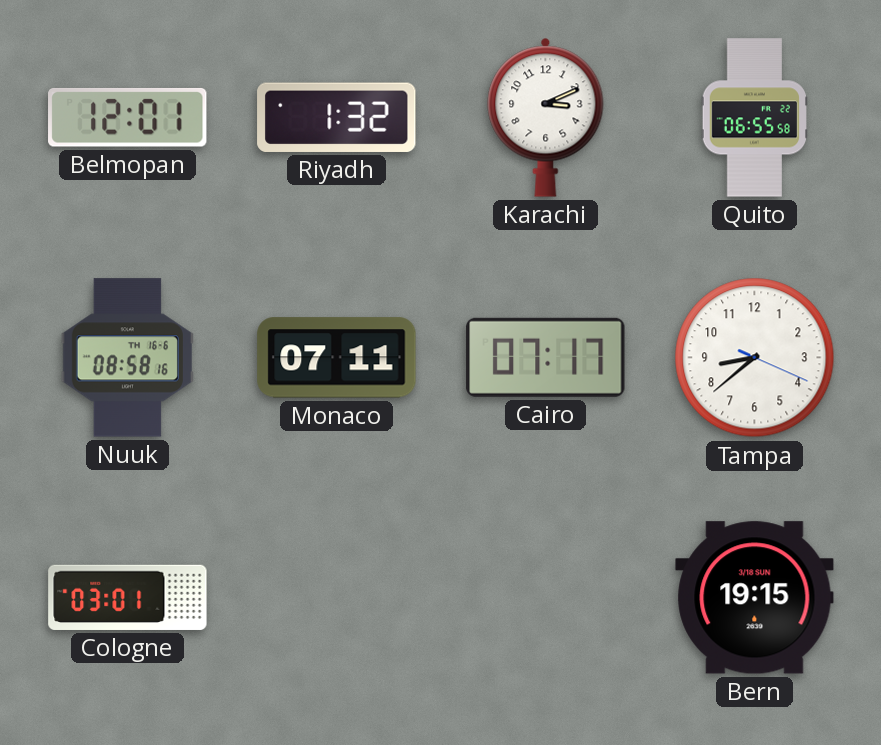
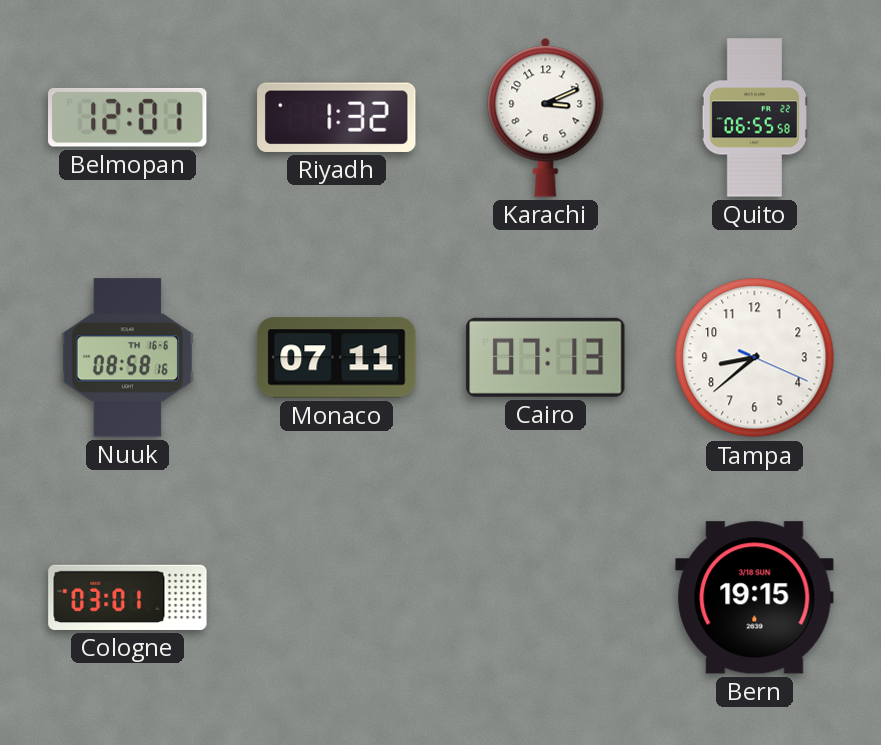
Cairo: 07:17 -> 07:13 (546, 357)
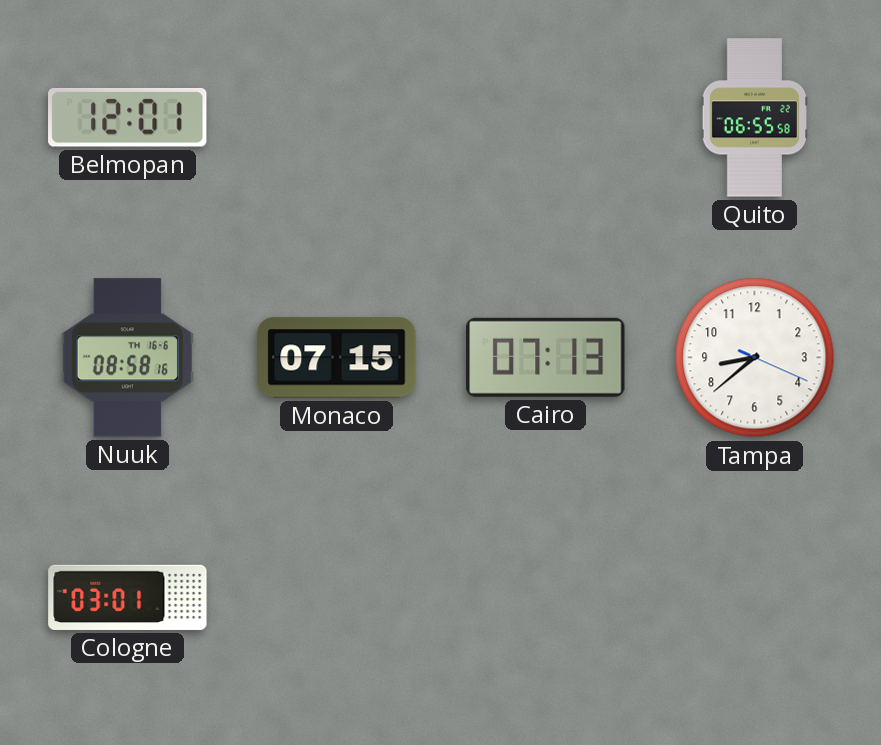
Riyadh: 1:32 -> none (337, 117)
Karachi: 3:11 -> none (546, 117)
Monaco: 07:11 -> 07:15 (337, 358)
Bern: 19:15 -> none (755, 598)
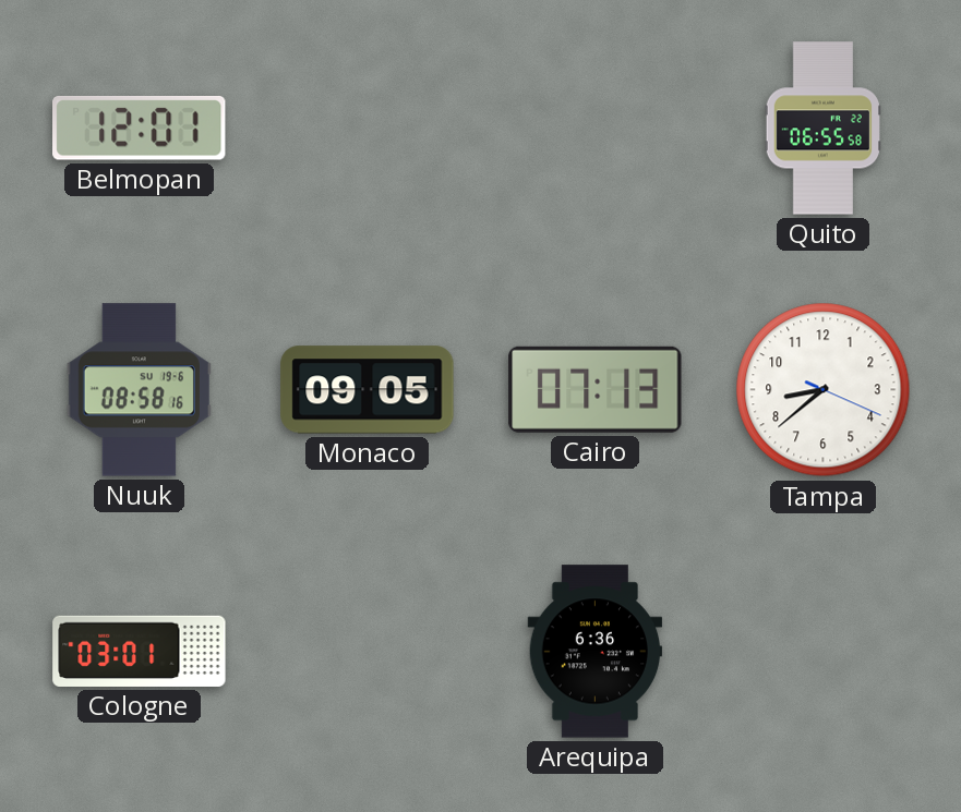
Nuuk date: TH 16-6 -> SU 19-6 (139, 390)
Monaco: 07:15 -> 09:05 (368, 390)
Arequipa: none -> 6:36 (596, 652)
